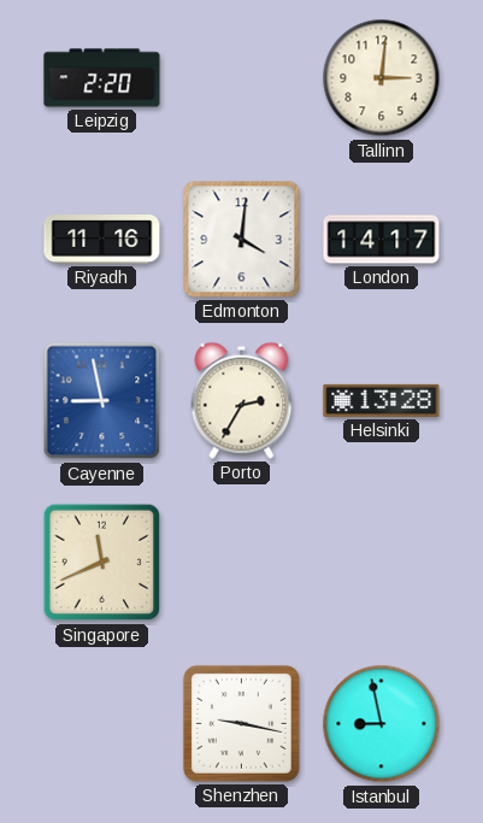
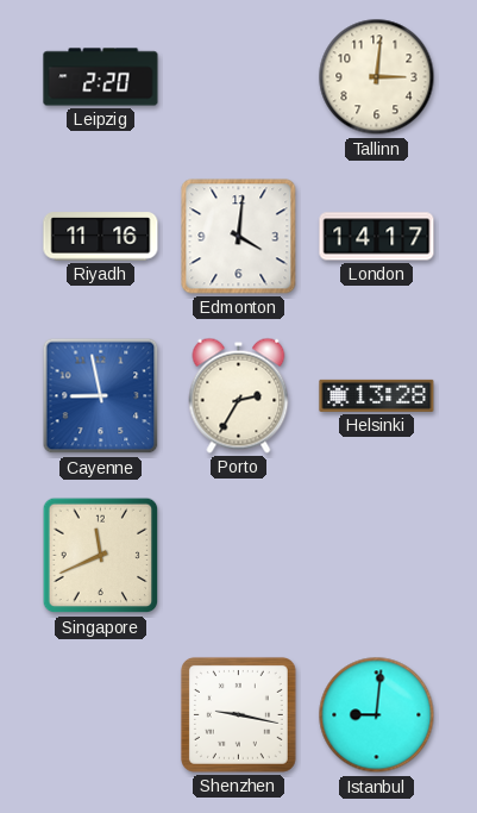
Istanbul: 8:58 -> 9:01 (377, 715)
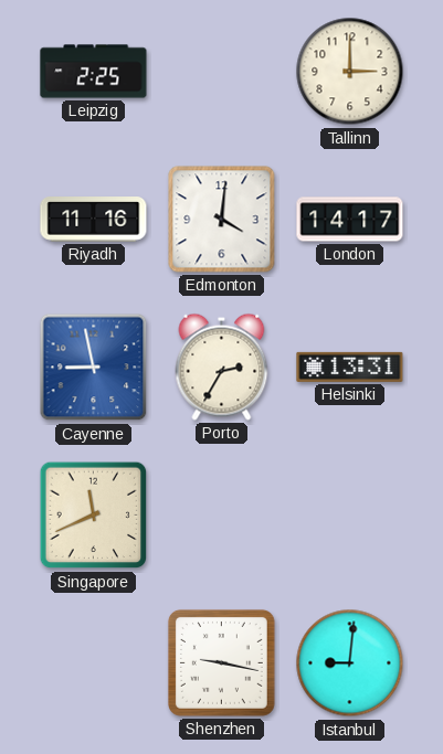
Leipzig: 2:20 -> 2:25 (94, 72)
Tallinn: 3:01 -> 3:00 (350, 72)
Helsinki: 13:28 -> 13:31 (350, 367)
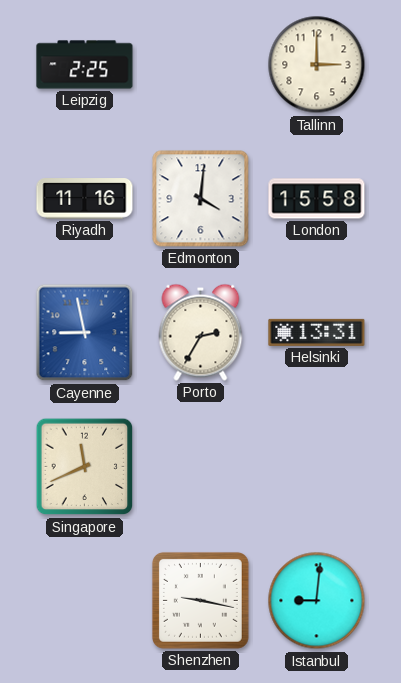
London: 14:17 -> 15:58 (317, 199)
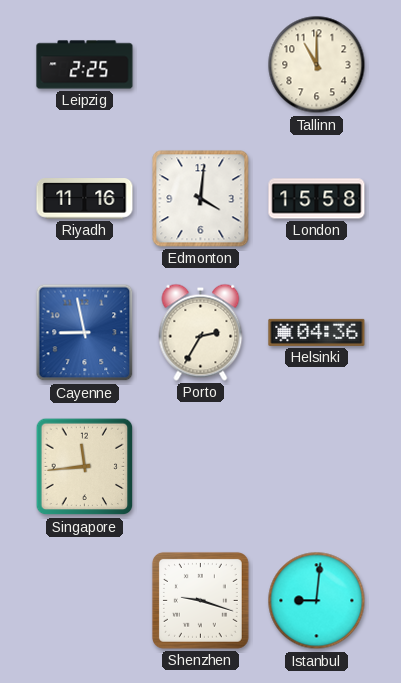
Tallinn: 3:00 -> 11:00 (317, 65)
Helsinki: 13:31 -> 04:36 (317, 332)
Singapore: 11:41 -> 11:44 (85, 467)
Shenzhen: 9:17 -> 9:18 (200, 600)
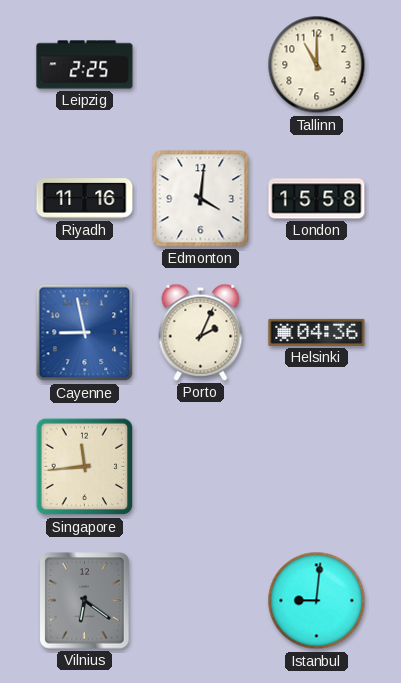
Porto: 2:35 -> 2:04 (201, 332)
Vilnius: none -> 6:21 (85, 601)
Shenzhen: 9:18 -> none (200, 600)
